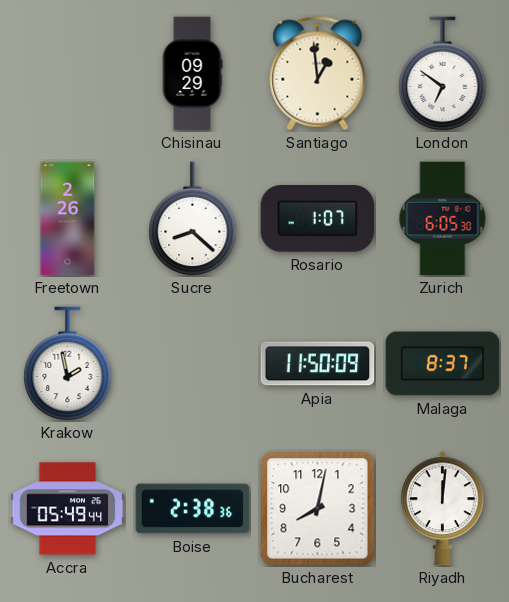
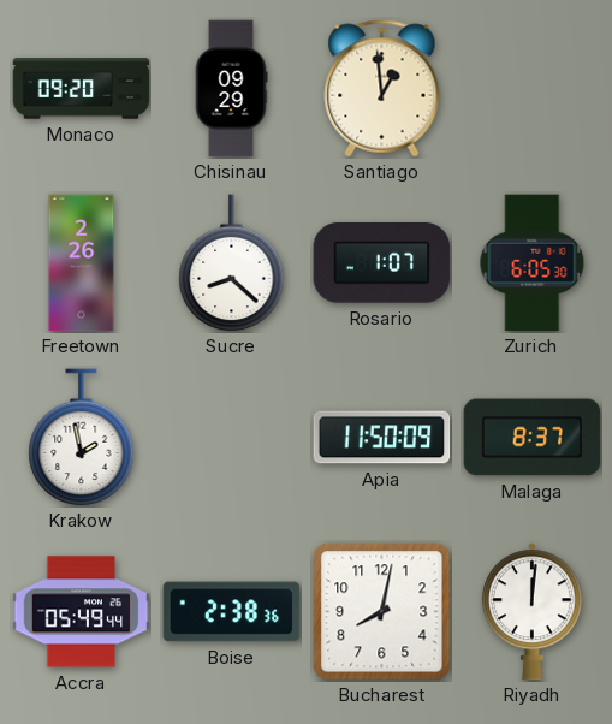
Monaco: none -> 09:20 (82, 89)
London: 6:51 -> none (443, 74)
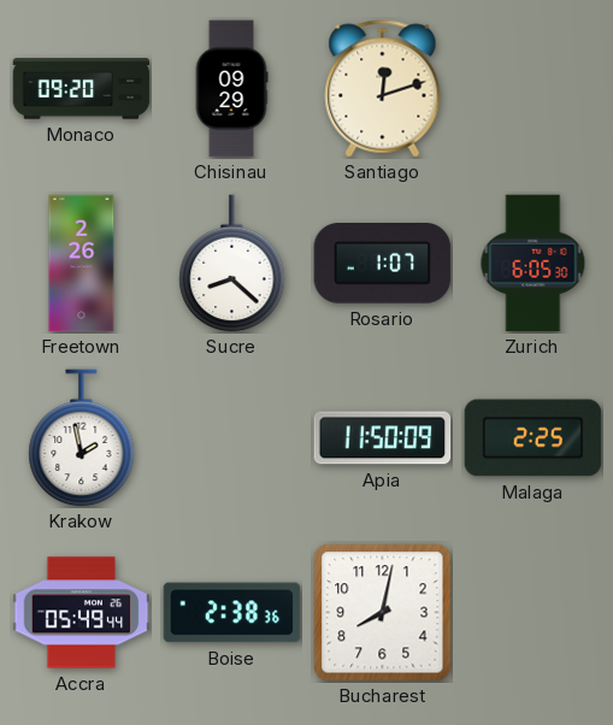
Santiago: 12:59 -> 12:12 (383, 89)
Malaga: 8:37 -> 2:25 (534, 438)
Riyadh: 12:01 -> none (531, 612)
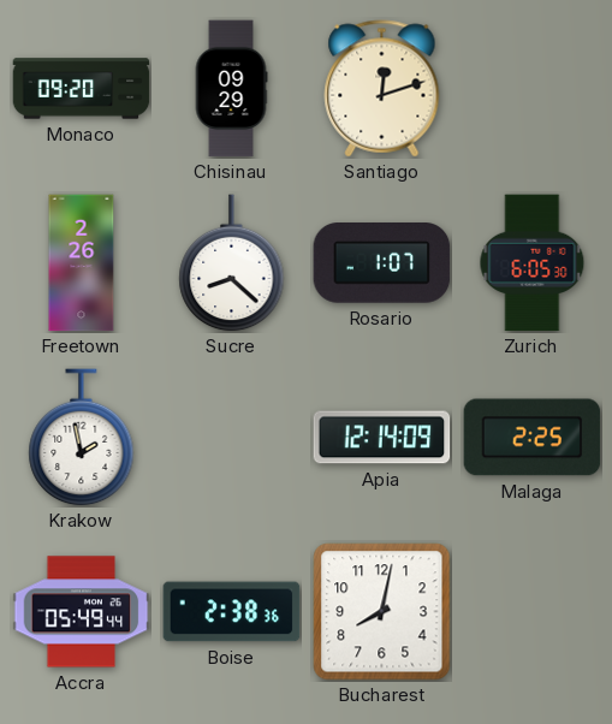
Apia: 11:50 -> 12:14 (382, 438)
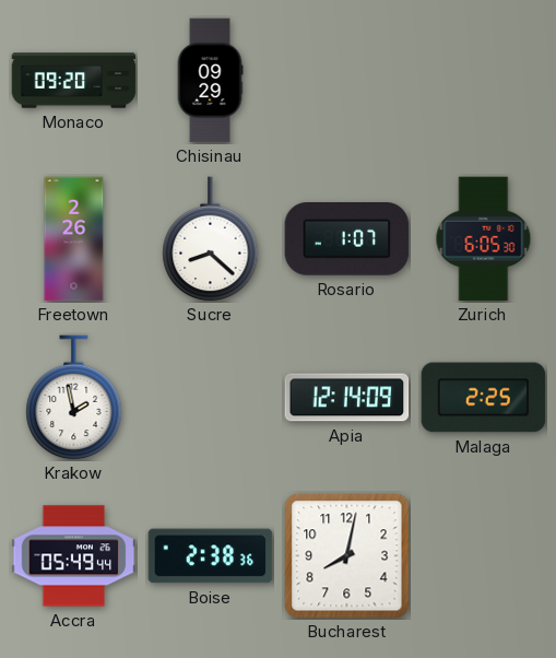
Santiago: 12:12 -> none (382, 89)
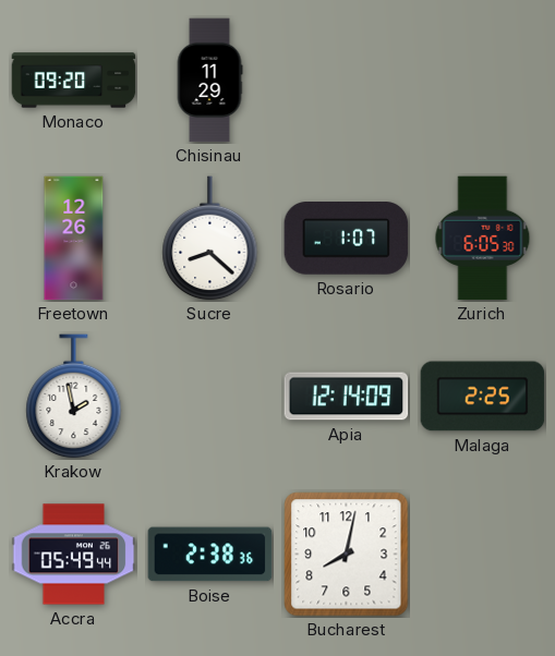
Chisinau: 09:29 -> 11:29 (209, 81)
Freetown: 2:26 -> 12:26 (74, 239)
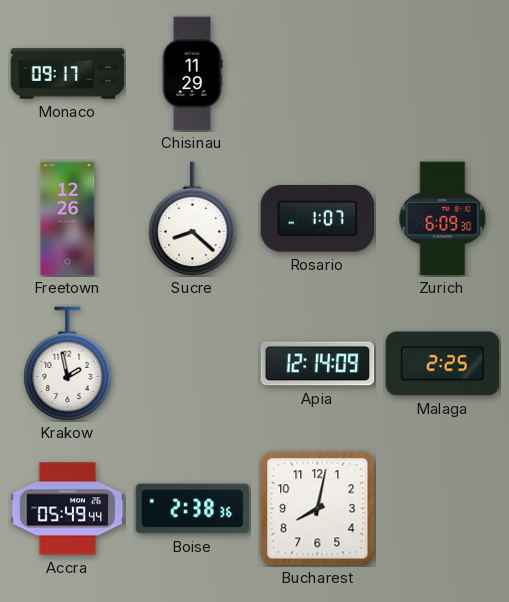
Monaco: 09:20 -> 09:17 (68, 74)
Zurich: 6:05 -> 6:09 (443, 219)
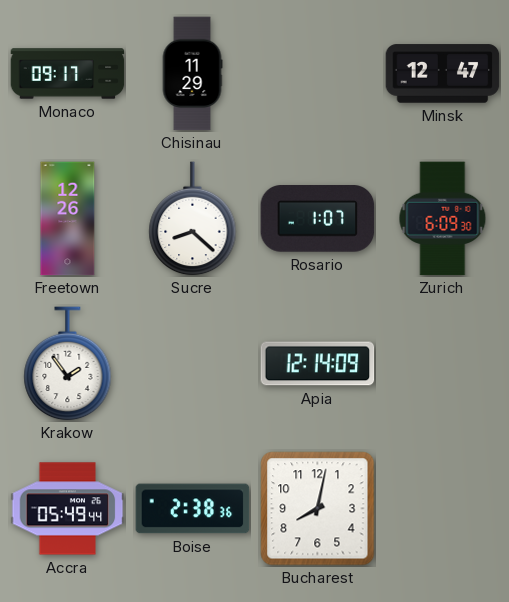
Minsk: none -> 12:47 (443, 74)
Krakow: 1:58 -> 1:54 (68, 364)
Malaga: 2:25 -> none (443, 364)
